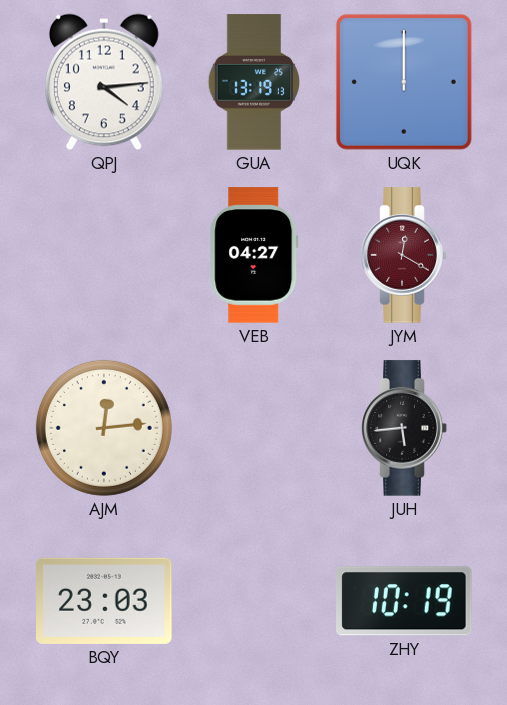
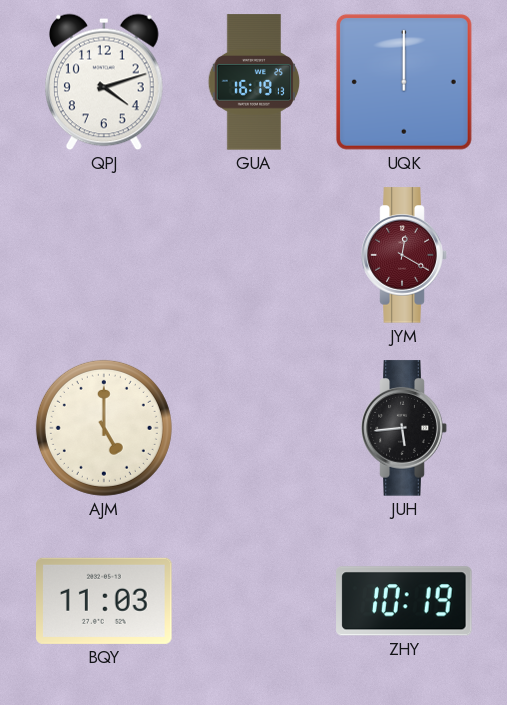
QPJ: 4:14 -> 4:12 (105, 82)
GUA: 13:19 -> 16:19 (254, 82)
VEB: 04:27 -> none (254, 255)
AJM: 12:14 -> 5:00 (104, 428)
BQY: 23:03 -> 11:03 (104, 601)
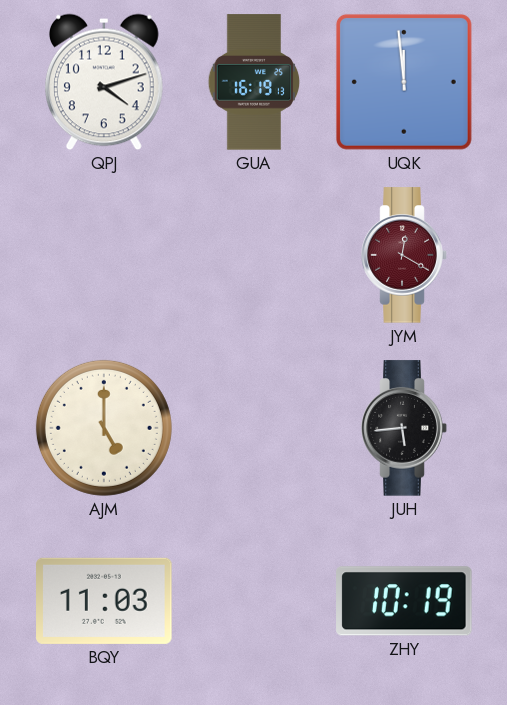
UQK: 12:00 -> 11:59 (404, 82)
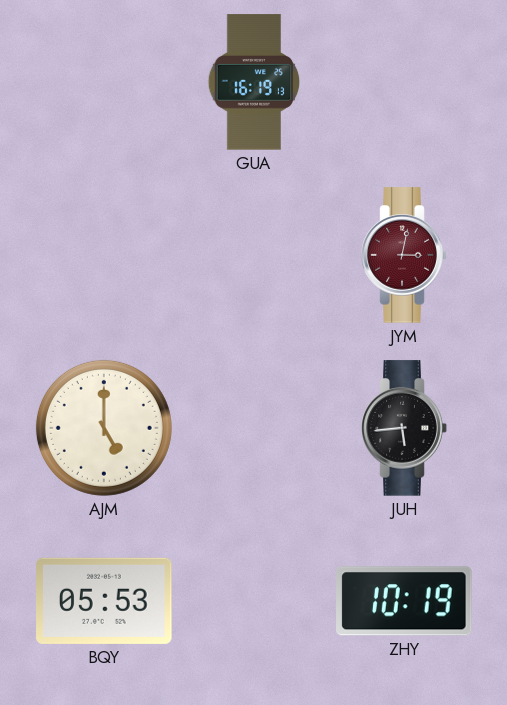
QPJ: 4:12 -> none (105, 82)
UQK: 11:59 -> none (404, 82)
JYM: 12:20 -> 3:02 (404, 255)
BQY: 11:03 -> 05:53 (104, 601)
